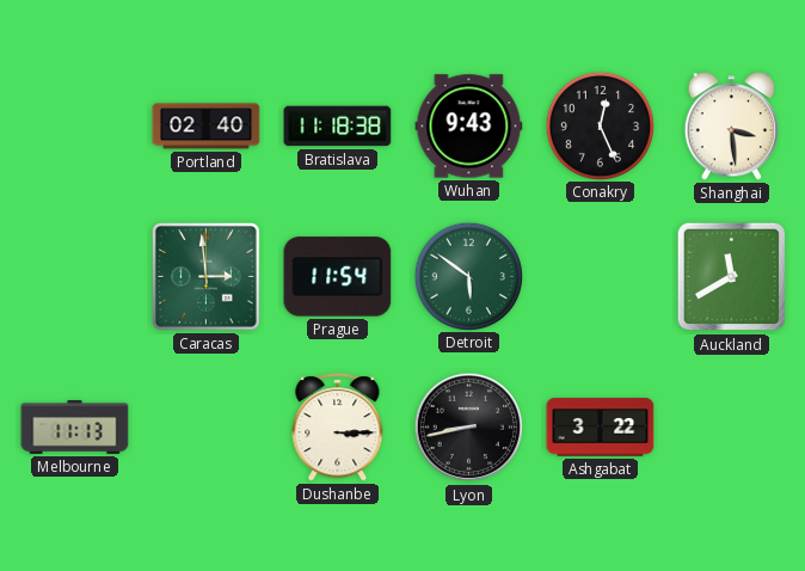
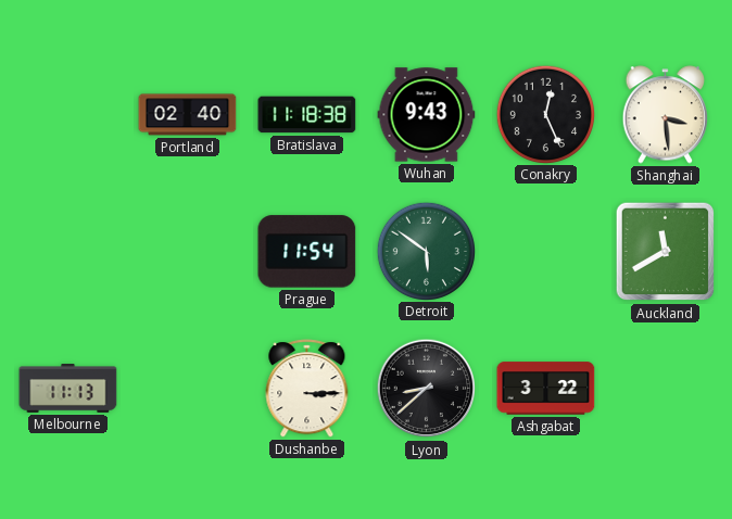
Caracas: 2:59 -> none (207, 277)
Lyon: 8:43 -> 8:38 (427, 389)
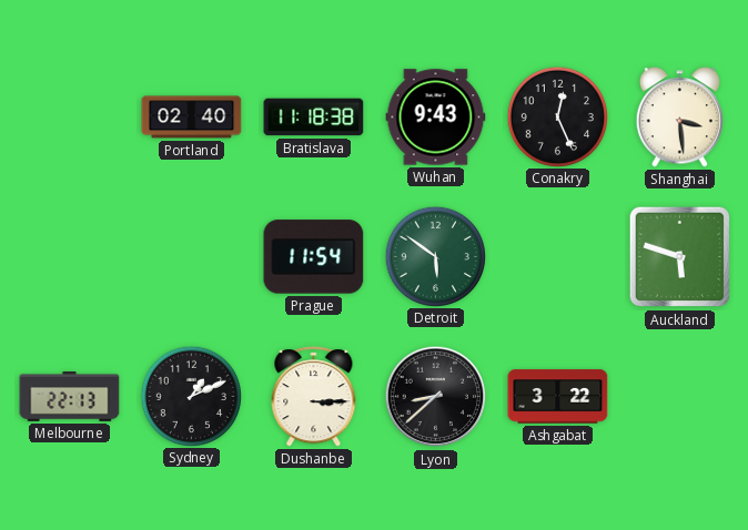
Auckland: 11:40 -> 5:48 (680, 257)
Melbourne: 11:13 -> 22:13 (70, 397)
Sydney: none -> 1:11 (191, 396)
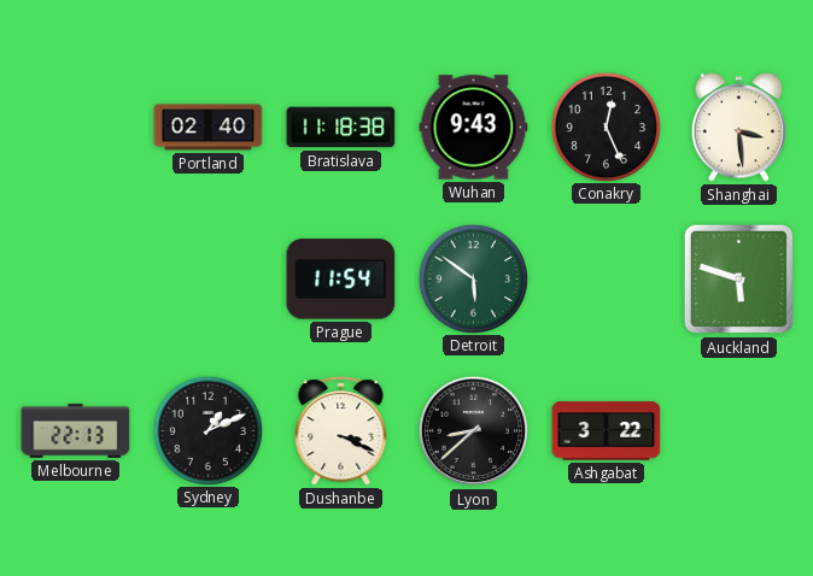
Dushanbe: 3:15 -> 3:19 (341, 431)
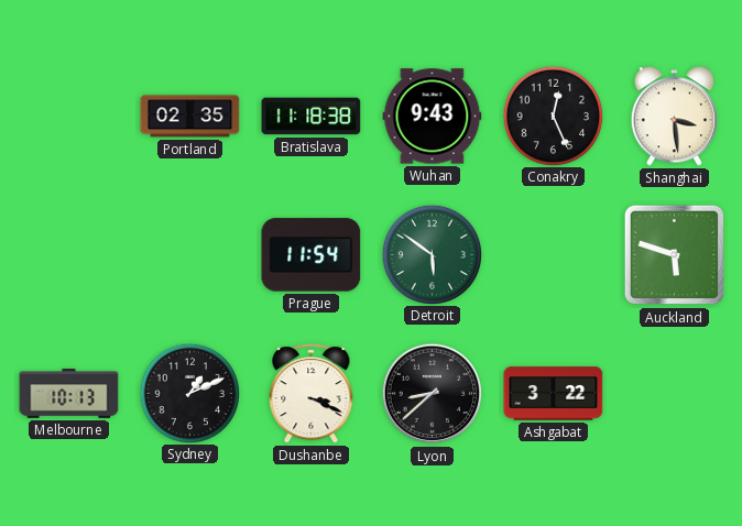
Portland: 02:40 -> 02:35 (190, 117)
Melbourne: 22:13 -> 10:13 (69, 394)
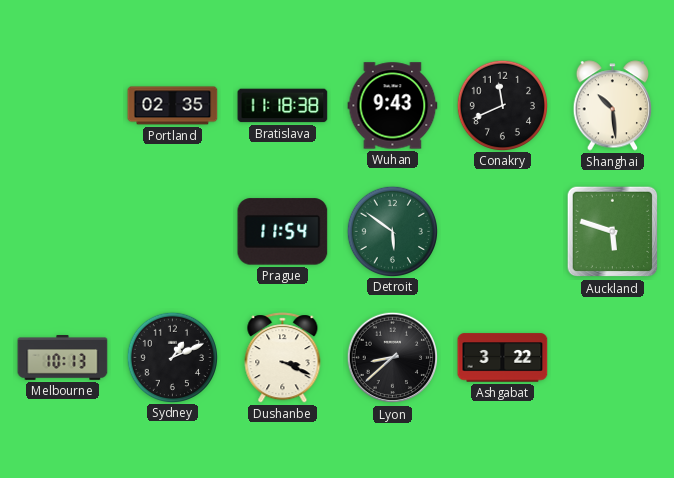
Conakry: 12:26 -> 11:41 (502, 105)
Shanghai: 3:29 -> 10:29 (613, 106)
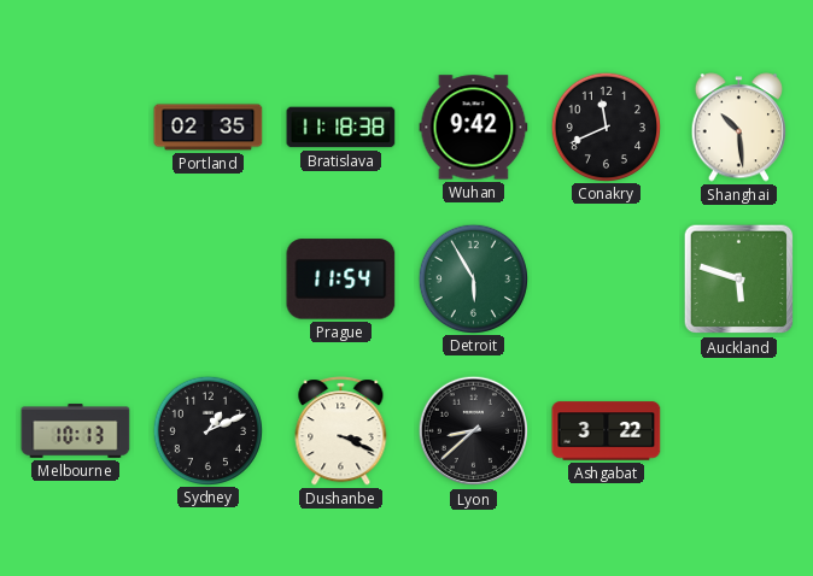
Wuhan: 9:43 -> 9:42 (474, 128)
Detroit: 5:51 -> 5:55 (473, 278)
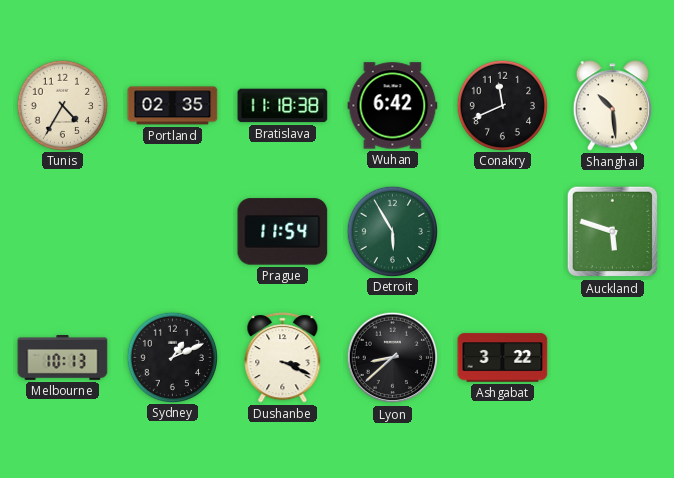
Tunis: none -> 4:35 (62, 105)
Wuhan: 9:42 -> 6:42 (393, 106)
